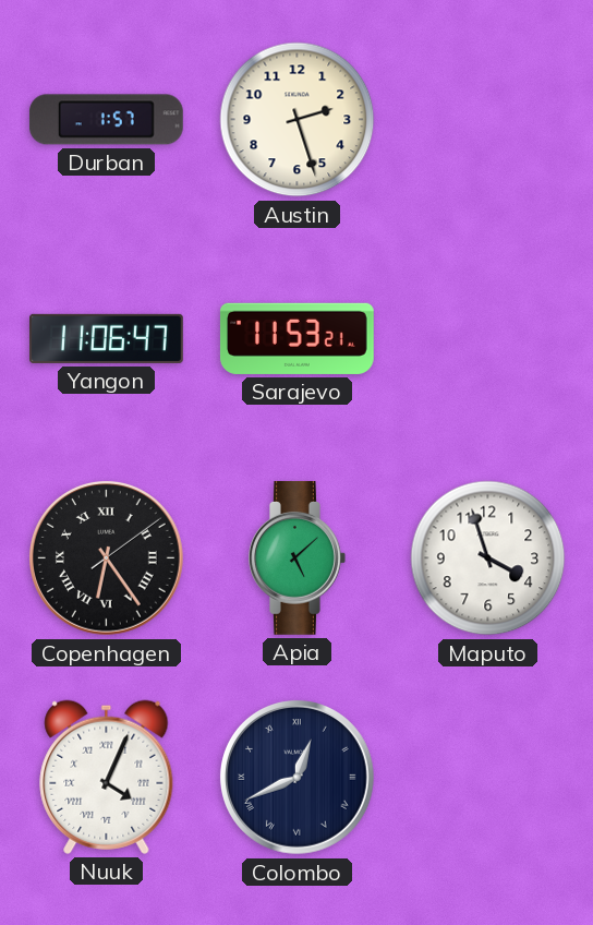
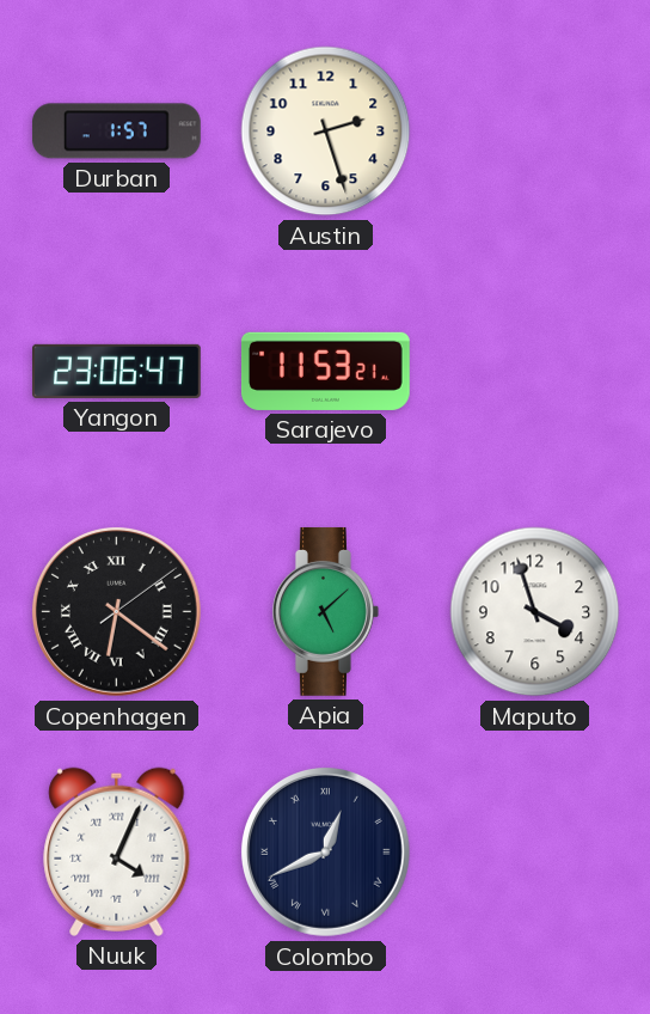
Yangon: 11:06 -> 23:06 (117, 371)
Copenhagen: 6:24 -> 6:21 (117, 611)
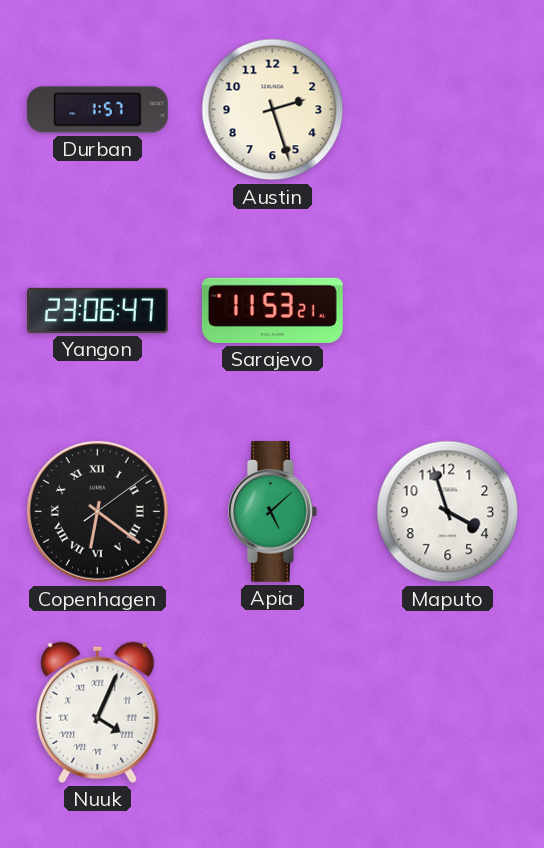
Colombo: 12:41 -> none (326, 851)
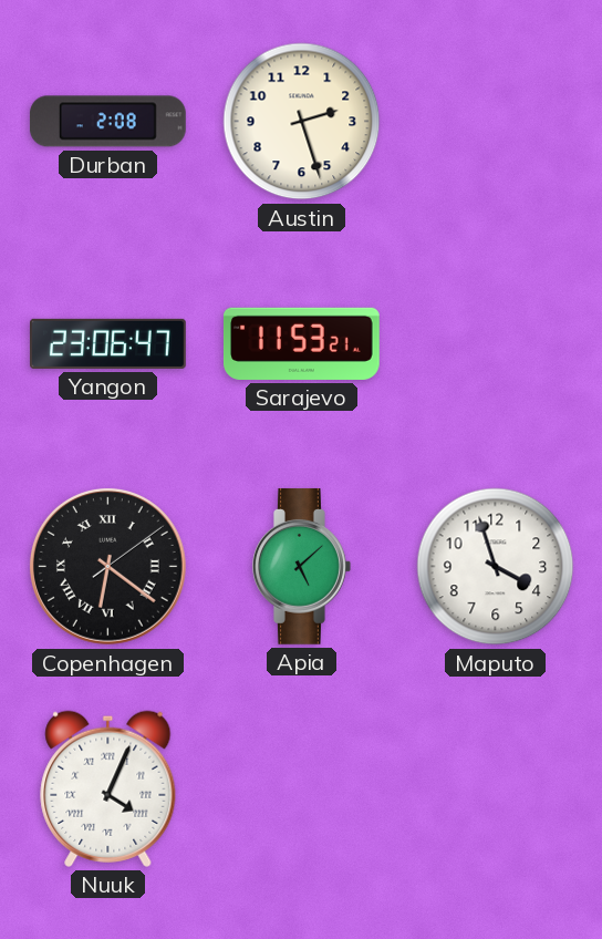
Durban: 1:57 -> 2:08 (107, 122)
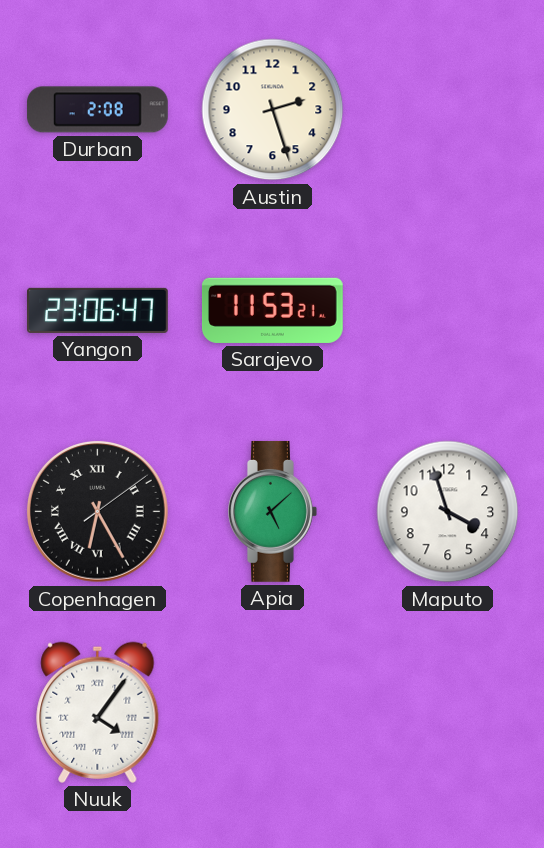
Copenhagen: 6:21 -> 6:25 (98, 511)
Nuuk: 4:04 -> 4:06 (98, 712)
